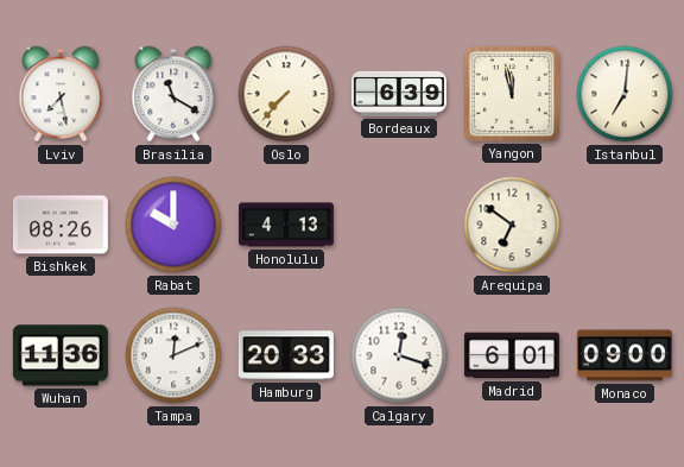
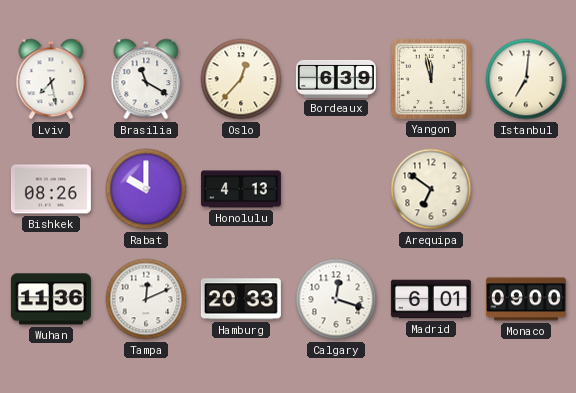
Oslo: 7:37 -> 12:37 (241, 79)
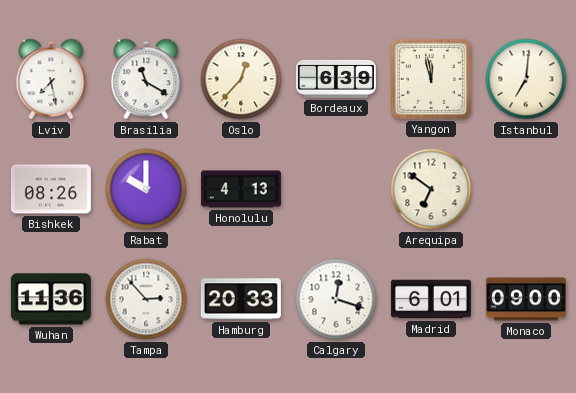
Tampa: 12:11 -> 2:53 (146, 299)
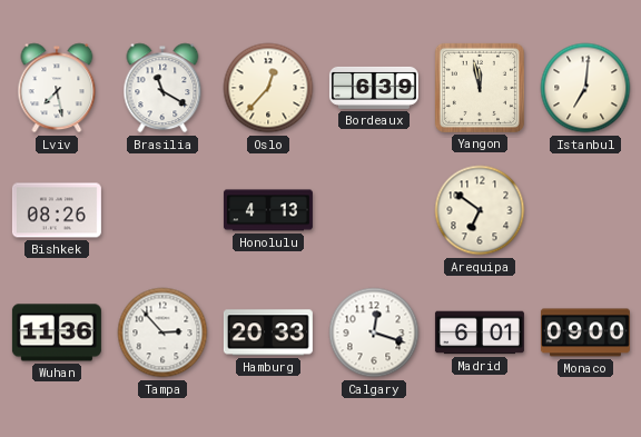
Rabat: 10:00 -> none (146, 189)
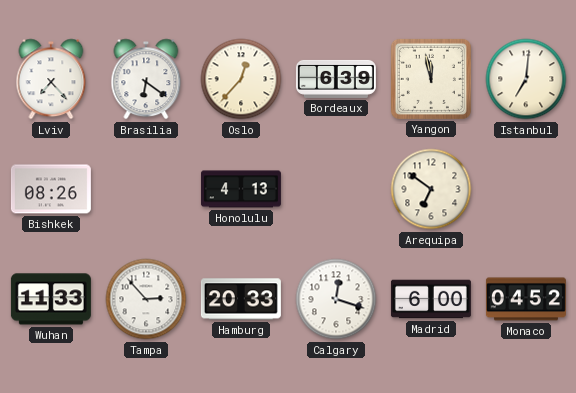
Lviv: 7:28 -> 7:23 (51, 79)
Brasilia: 11:20 -> 6:21 (146, 79)
Wuhan: 11:36 -> 11:33 (51, 299)
Madrid: 6:01 -> 6:00 (431, 299)
Monaco: 09:00 -> 04:52 (526, 299)
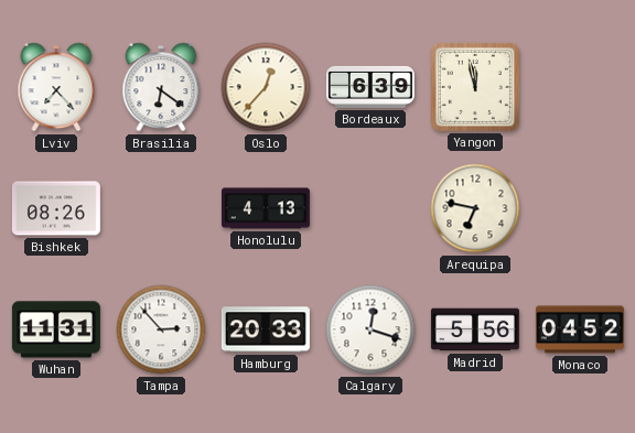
Istanbul: 7:01 -> none (526, 79)
Arequipa: 6:51 -> 6:47 (475, 208)
Wuhan: 11:33 -> 11:31 (56, 329)
Madrid: 6:00 -> 5:56 (475, 329)
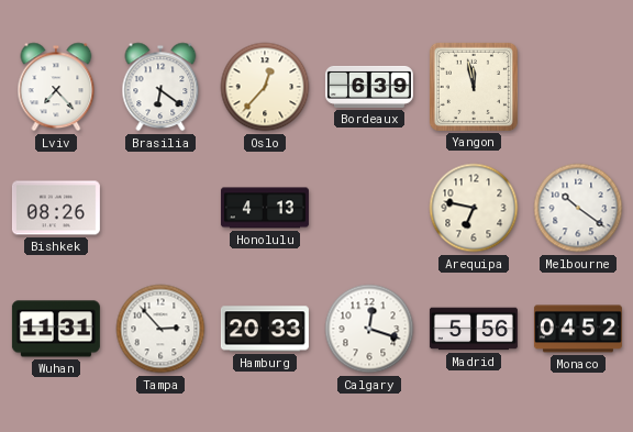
Melbourne: none -> 10:21 (578, 208)
